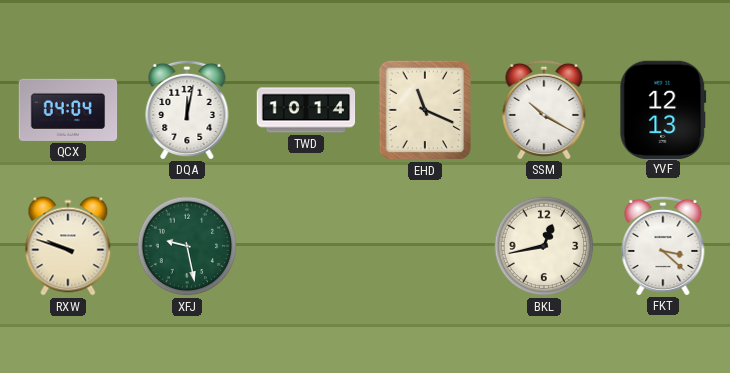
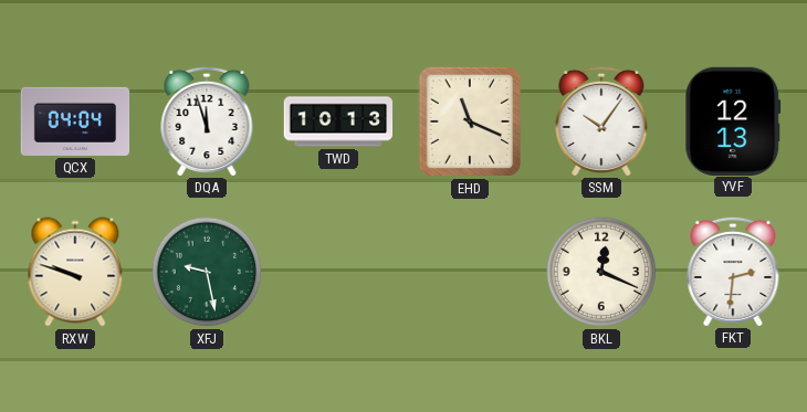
DQA: 12:02 -> 11:57 (207, 120)
TWD: 10:14 -> 10:13 (338, 122)
SSM: 10:20 -> 10:06 (601, 120)
BKL: 12:43 -> 12:19 (601, 272)
FKT: 3:22 -> 2:31 (733, 271)
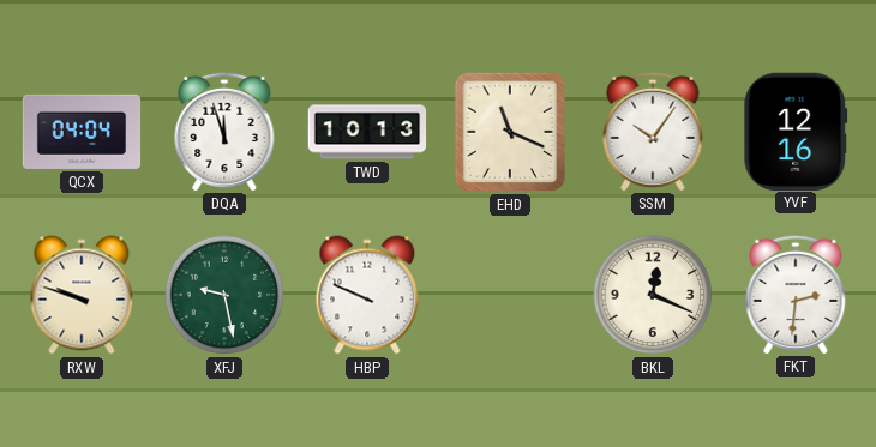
YVF: 12:13 -> 12:16 (796, 131)
HBP: none -> 9:49 (367, 295)
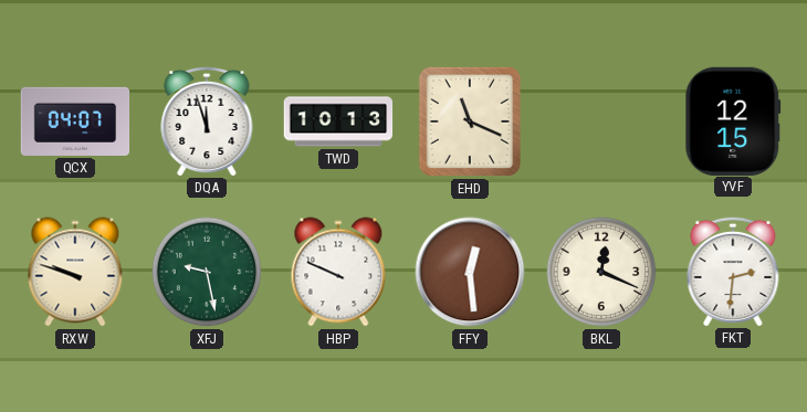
QCX: 04:04 -> 04:07 (75, 122)
SSM: 10:06 -> none (653, 131)
YVF: 12:16 -> 12:15 (733, 120)
FFY: none -> 12:29 (470, 272)
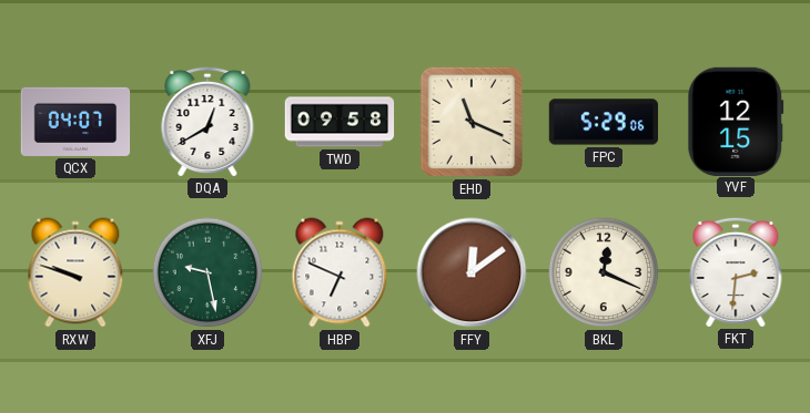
DQA: 11:57 -> 12:40 (207, 121)
TWD: 10:13 -> 09:58 (340, 122)
FPC: none -> 5:29 (604, 122)
HBP: 9:49 -> 6:49 (340, 272)
FFY: 12:29 -> 12:09 (472, 272)
